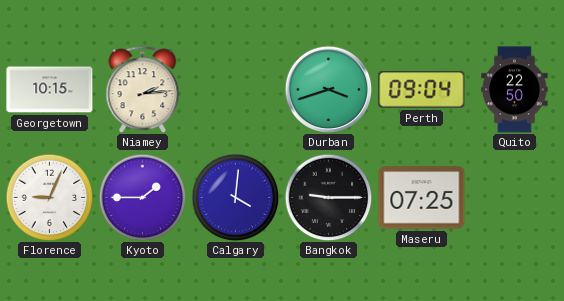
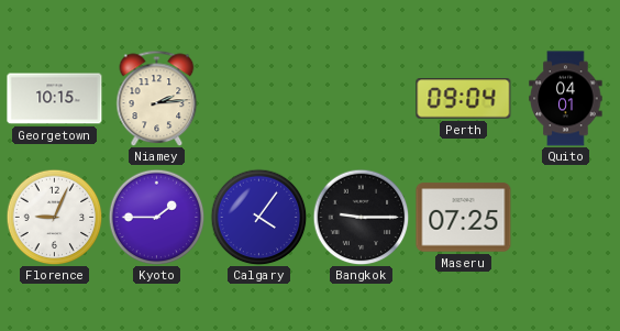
Durban: 3:42 -> none (328, 89)
Quito: 22:50 -> 04:01 (566, 99)
Calgary: 4:01 -> 4:06 (258, 217)
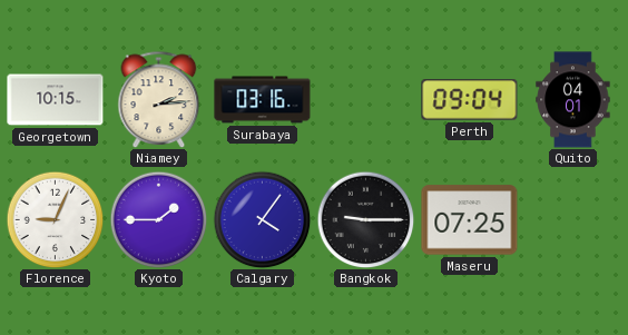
Surabaya: none -> 03:16 (263, 100)
